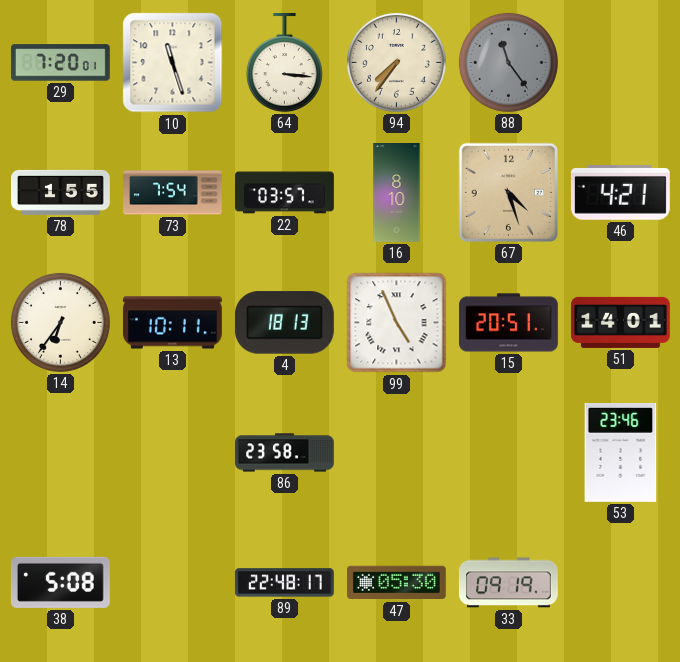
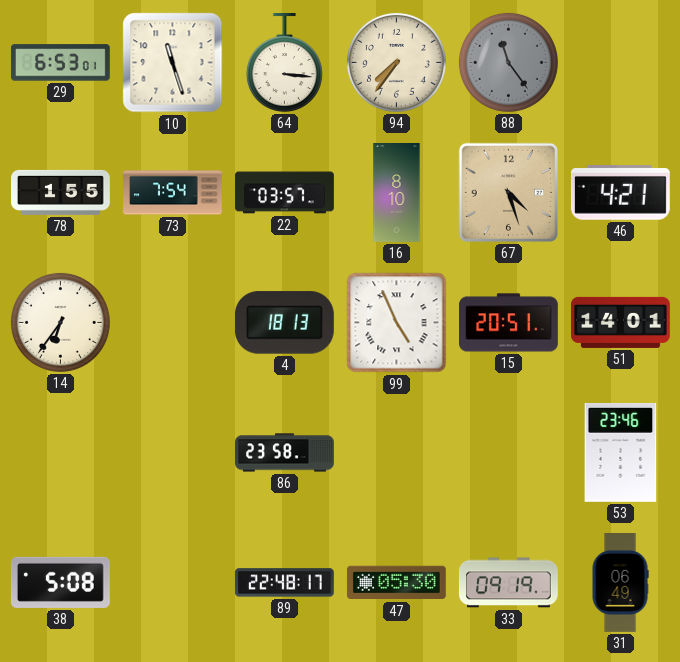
29: 7:20 -> 6:53 (60, 63)
13: 10:11 -> none (172, 323)
31: none -> 06:49 (620, 583)
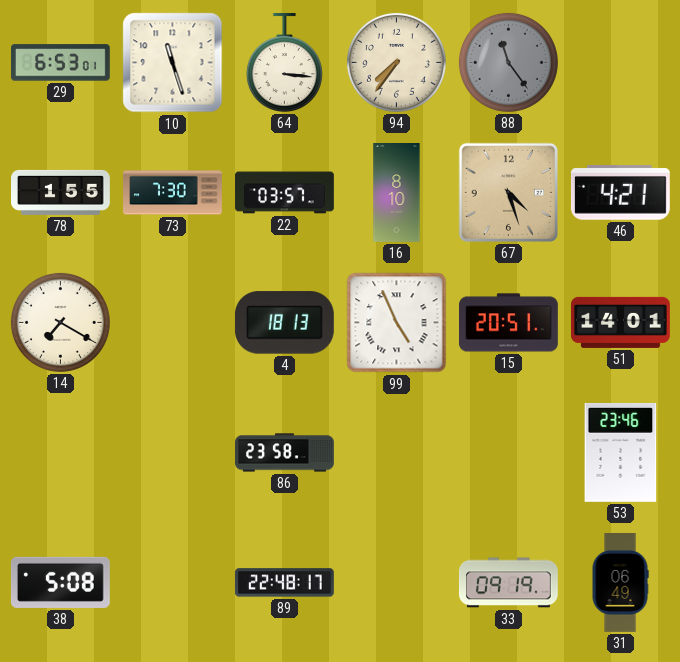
73: 7:54 -> 7:30 (173, 193)
14: 6:36 -> 7:20 (60, 322)
47: 05:30 -> none (396, 583)
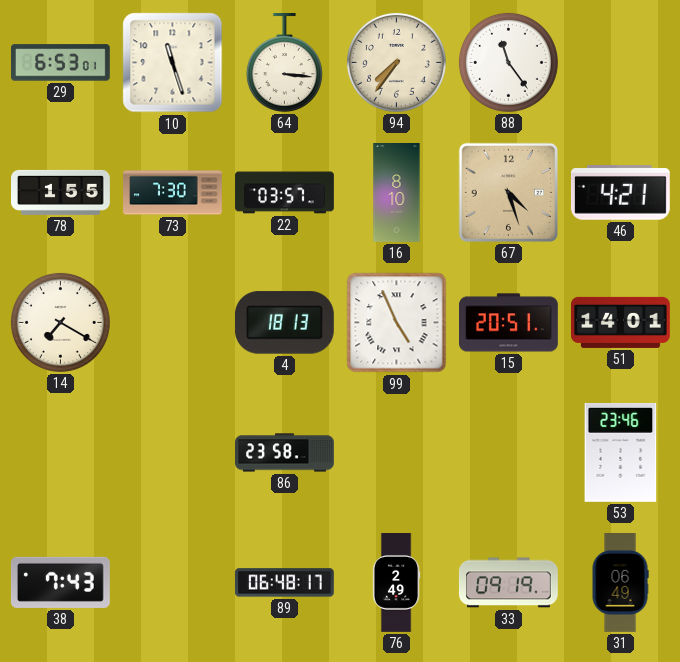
88 dial: grey -> white (508, 62)
38: 5:08 -> 7:43 (60, 582)
89: 22:48 -> 06:48 (284, 583)
76: none -> 2:49 (396, 583)
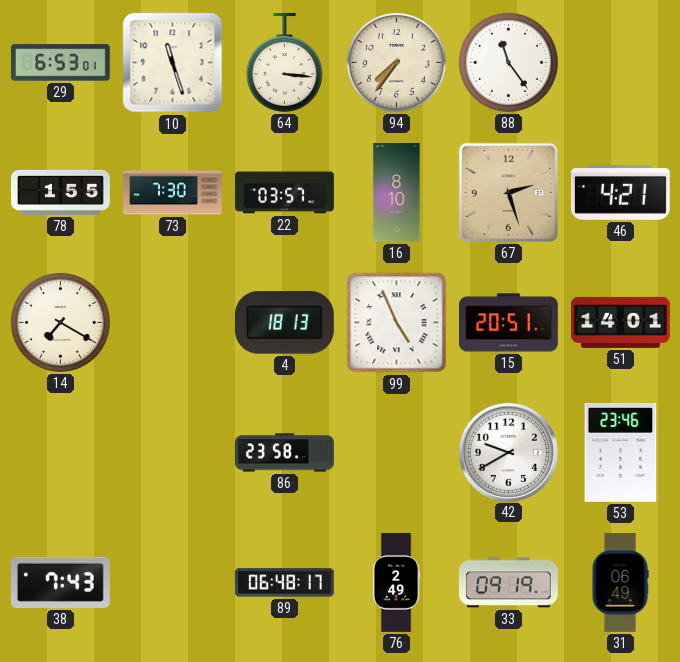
67: 4:27 -> 2:27 (508, 192)
42: none -> 9:40 (508, 452)
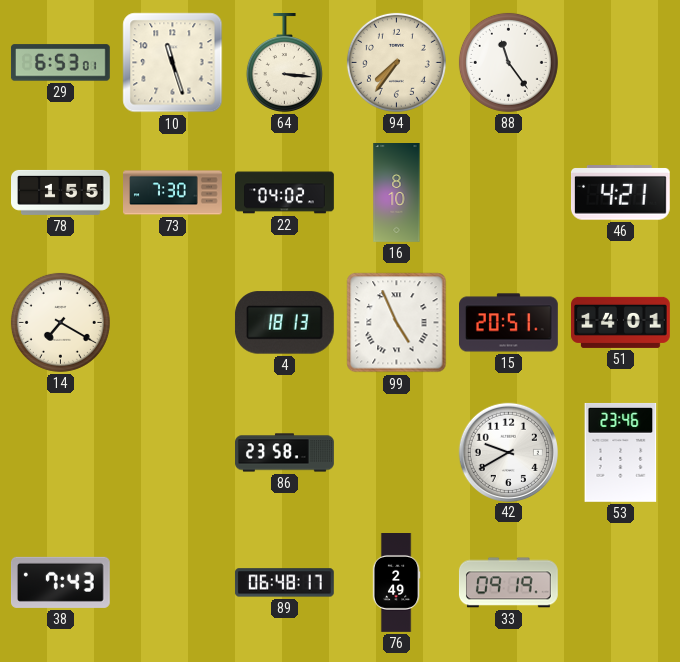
22: 03:57 -> 04:02 (285, 193)
67: 2:27 -> none (508, 192)
31: 06:49 -> none (620, 583)
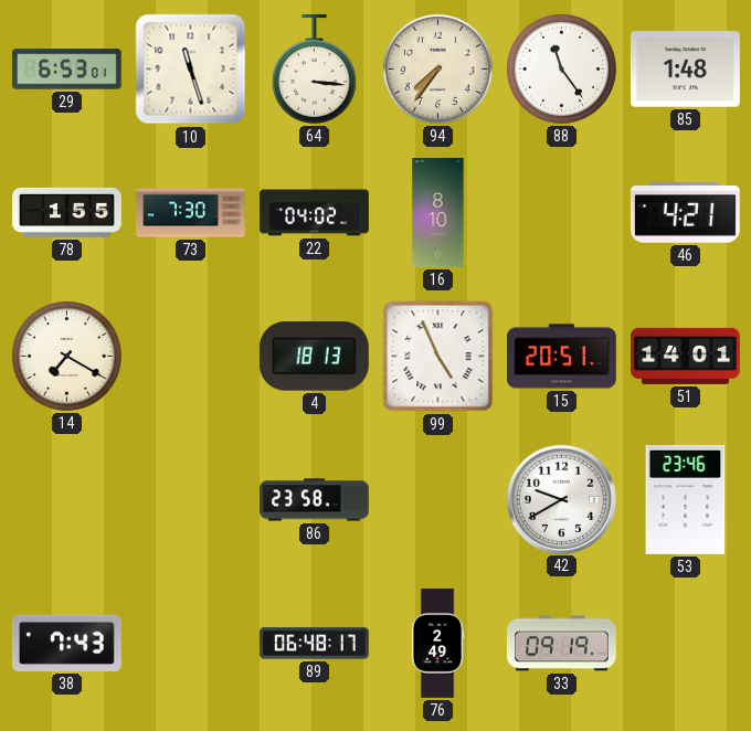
85: none -> 1:48 (685, 70)
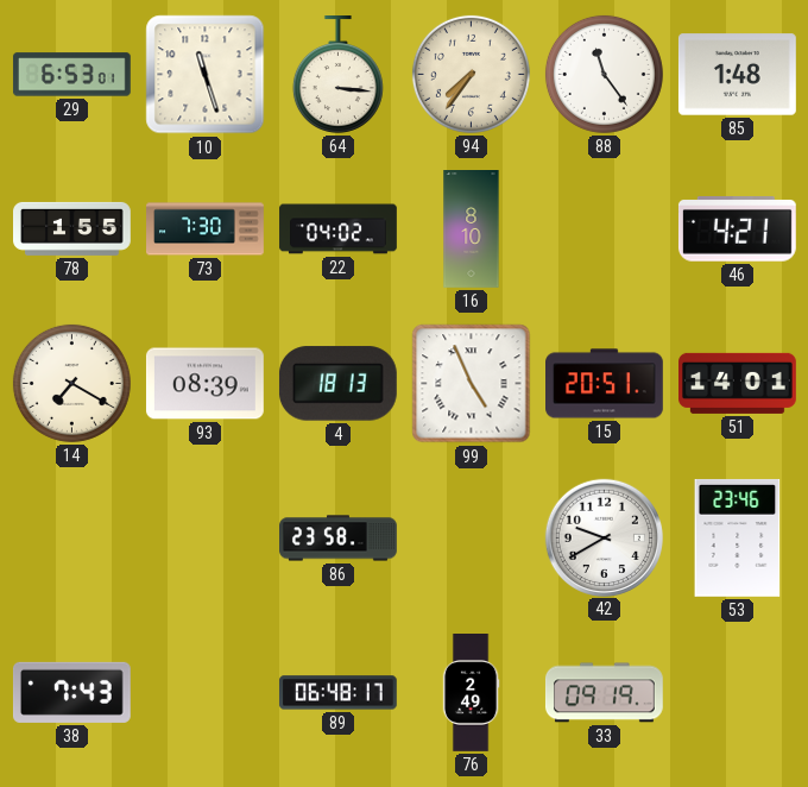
93: none -> 08:39 (204, 384)
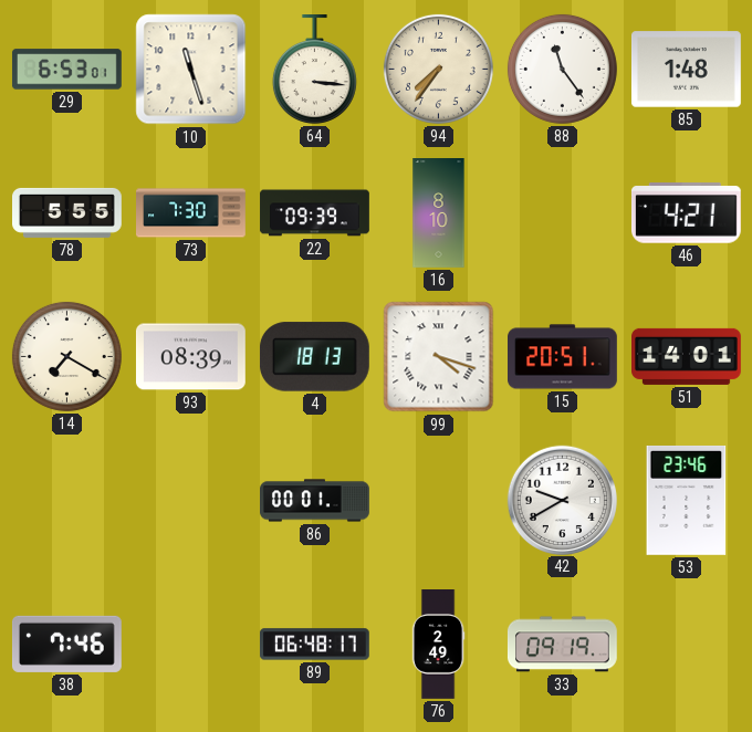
78: 1:55 -> 5:55 (67, 212)
22: 04:02 -> 09:39 (315, 213)
99: 4:56 -> 4:18 (439, 357)
86: 23:58 -> 00:01 (315, 501)
38: 7:43 -> 7:46 (66, 644)
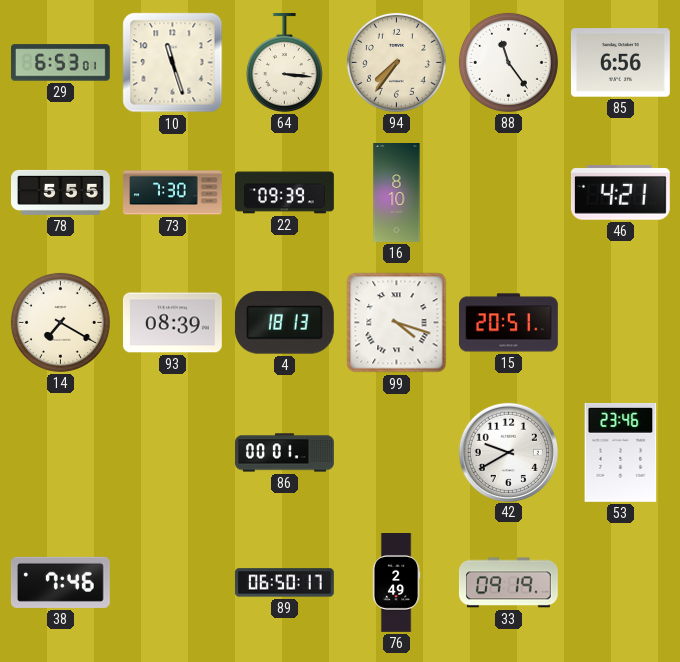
85: 1:48 -> 6:56 (620, 63)
51: 14:01 -> none (687, 356)
89: 06:48 -> 06:50 (284, 583)
